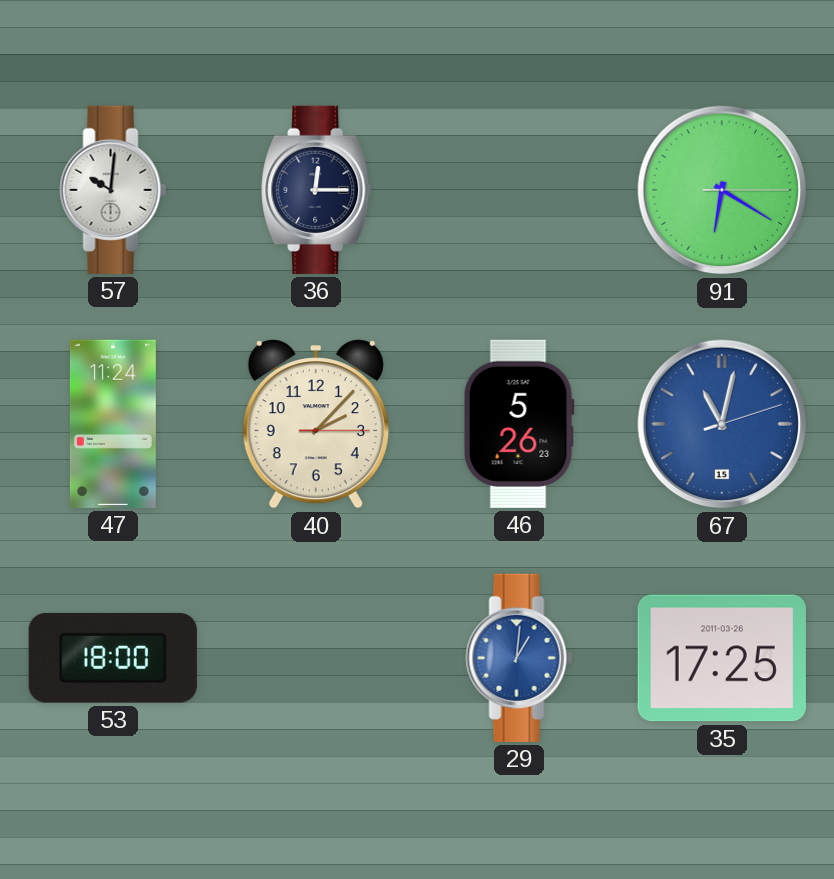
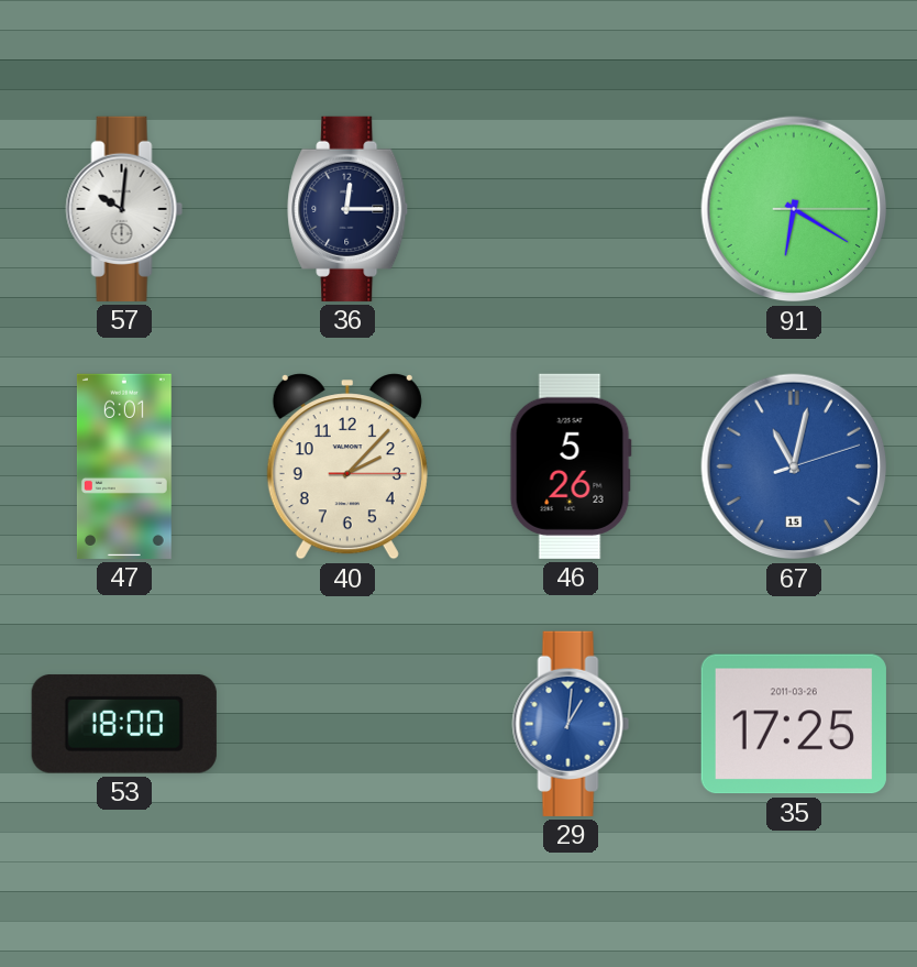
47: 11:24 -> 6:01 (124, 466)
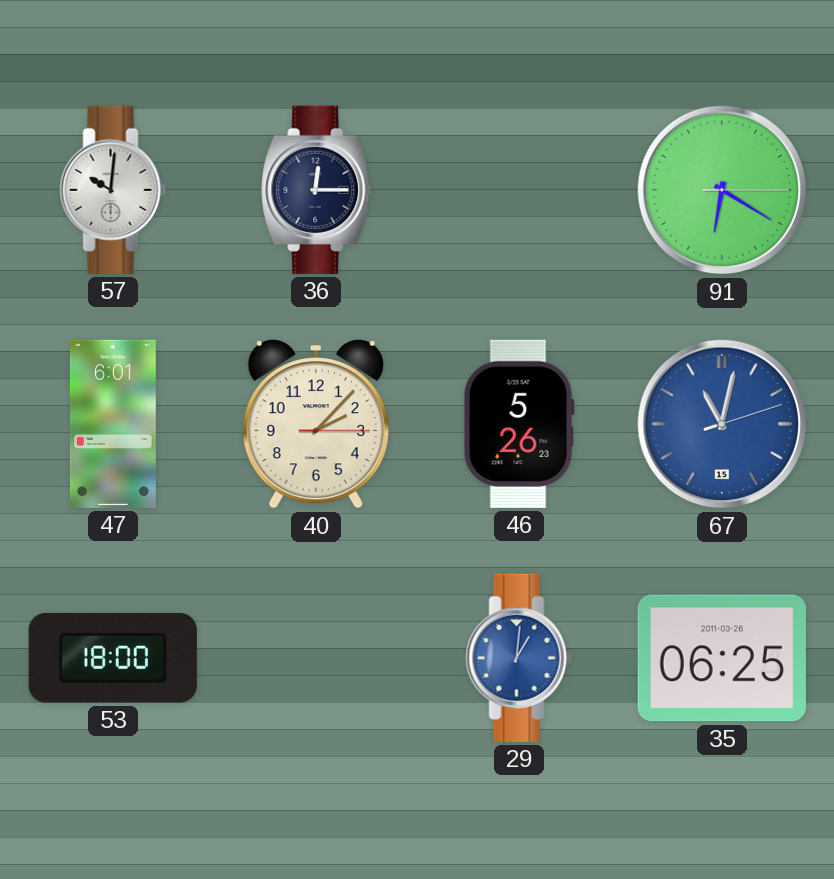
35: 17:25 -> 06:25 (722, 658)
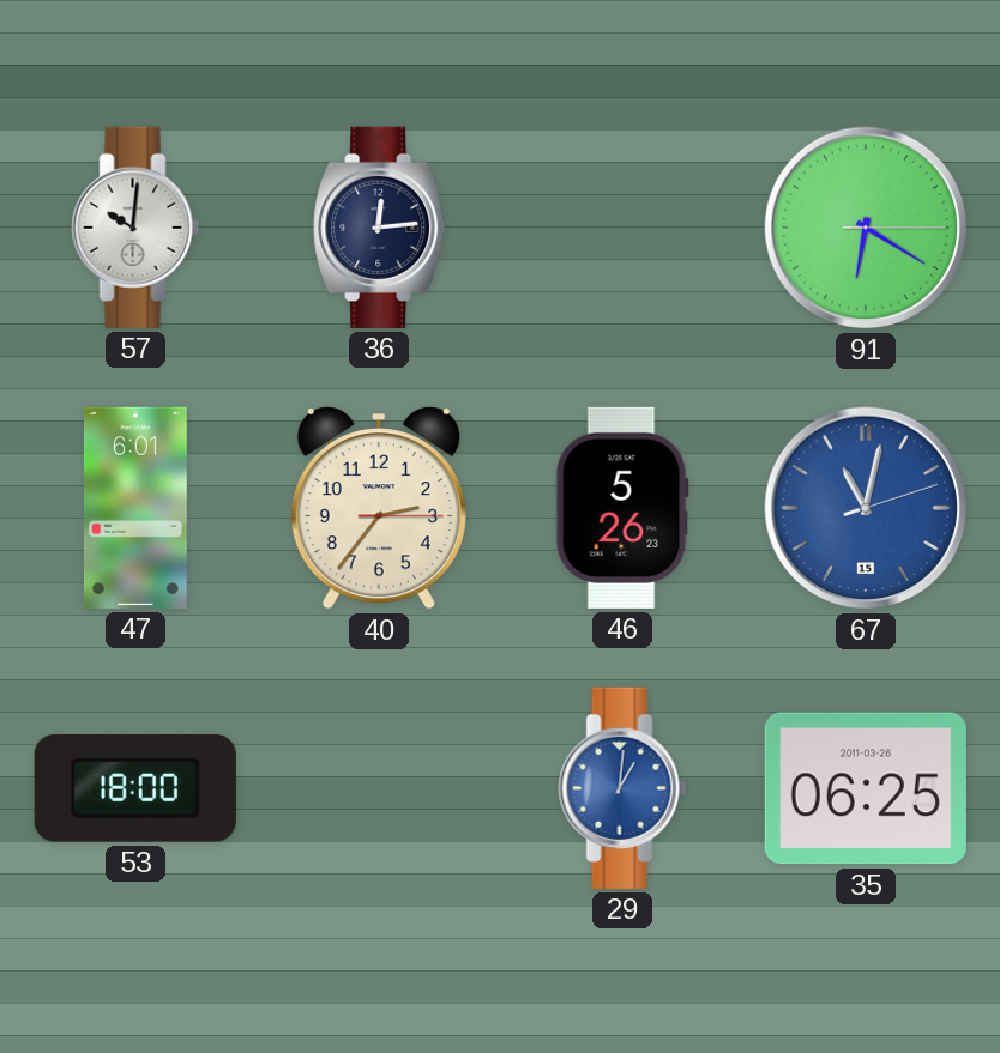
36: 12:15 -> 12:14 (380, 228)
40: 2:07 -> 2:36 (379, 508)
